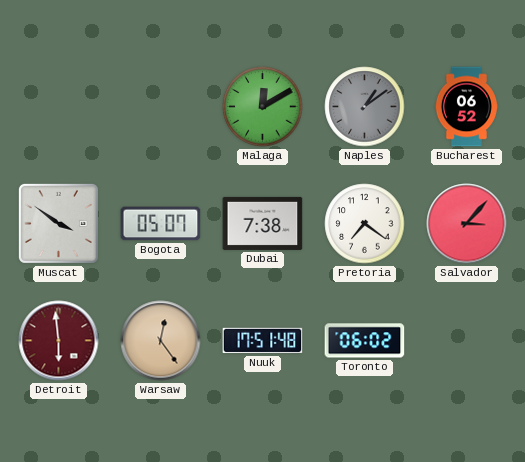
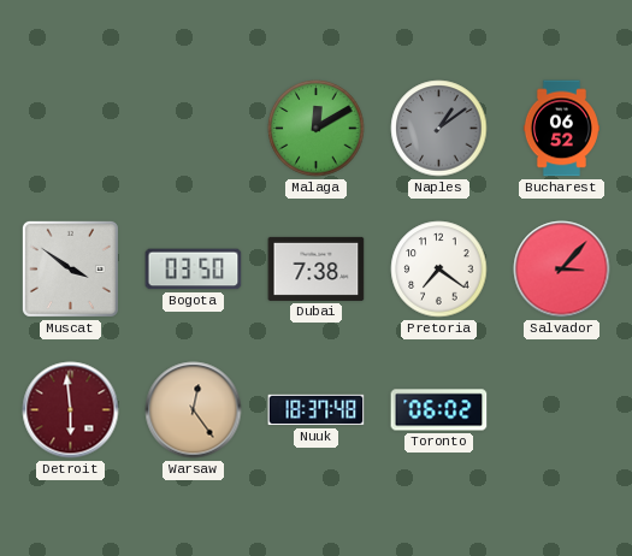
Bogota: 05:07 -> 03:50 (194, 270)
Nuuk: 17:51 -> 18:37 (317, 410)
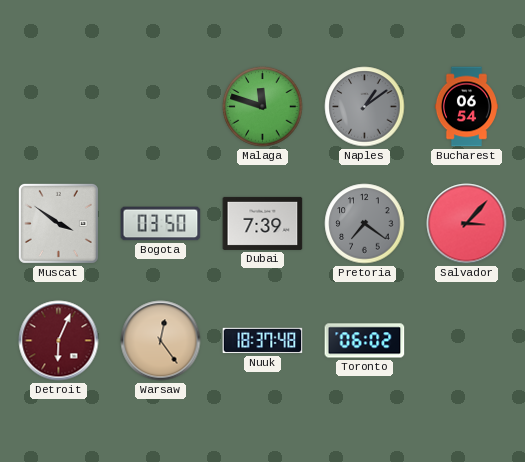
Malaga: 12:10 -> 11:48 (263, 107)
Bucharest: 06:52 -> 06:54 (466, 107)
Dubai: 7:38 -> 7:39 (263, 223)
Pretoria dial: white -> grey (365, 224)
Detroit: 5:59 -> 6:04 (59, 341)
